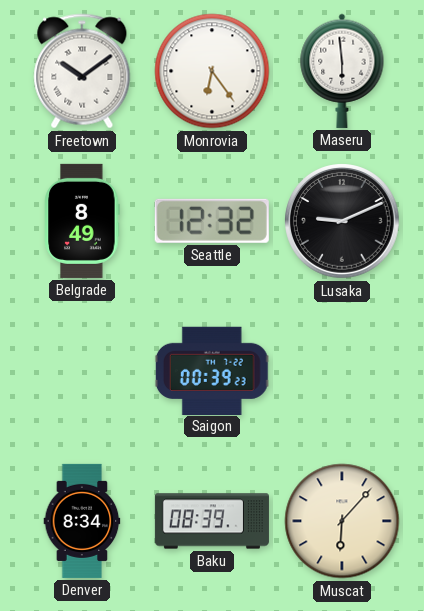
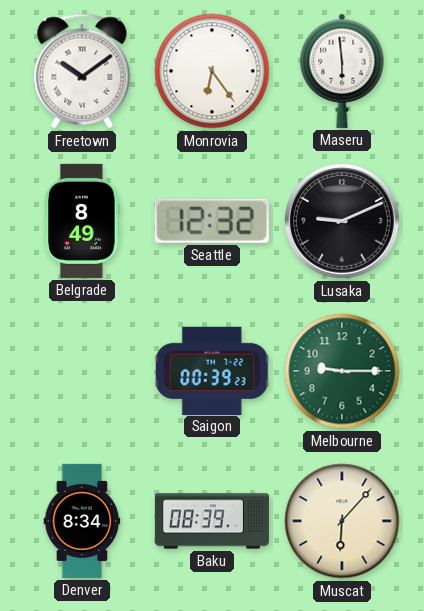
Melbourne: none -> 9:15 (342, 371)
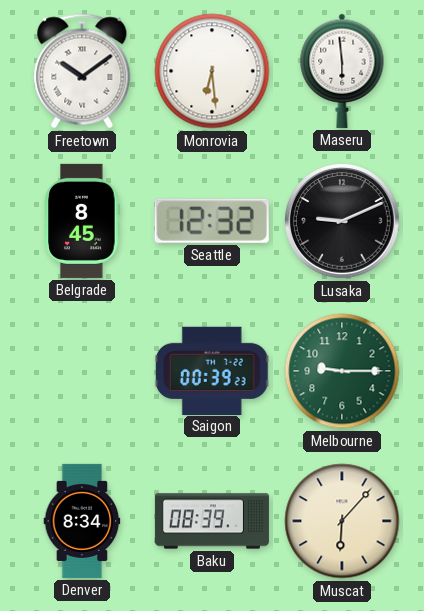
Monrovia: 6:24 -> 6:29 (212, 71)
Belgrade: 8:49 -> 8:45 (82, 221)
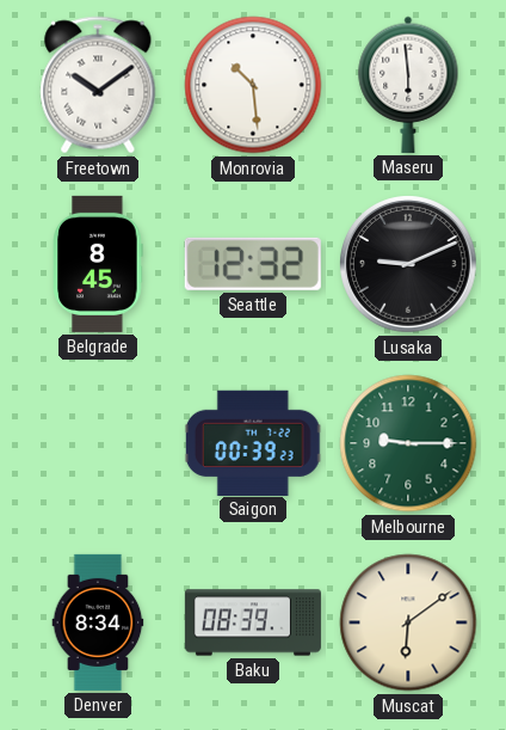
Monrovia: 6:29 -> 10:29 (253, 85)
Muscat: 6:07 -> 6:09 (408, 622)
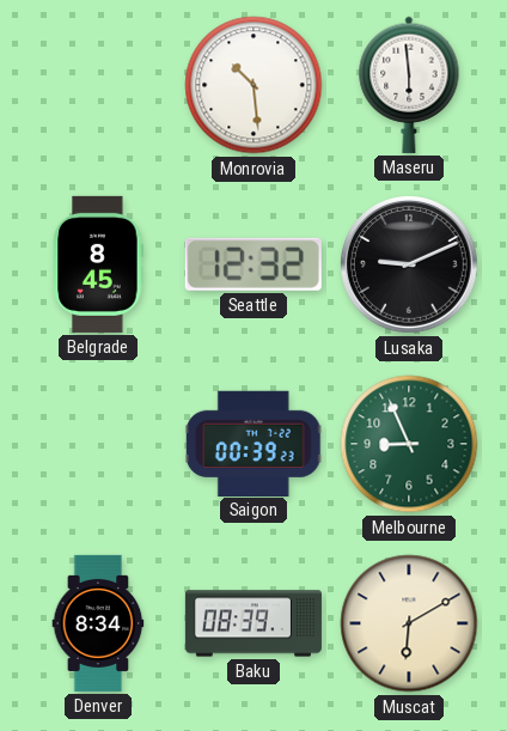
Freetown: 10:09 -> none (98, 85)
Melbourne: 9:15 -> 8:56 (409, 444)
Muscat: 6:09 -> 6:10 (409, 623)
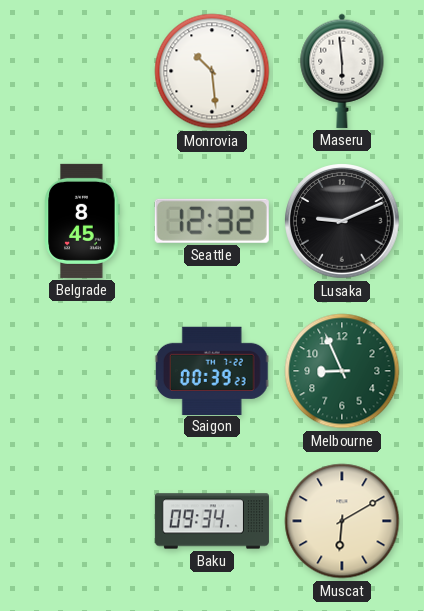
Denver: 8:34 -> none (98, 623)
Baku: 08:39 -> 09:34 (212, 521)
